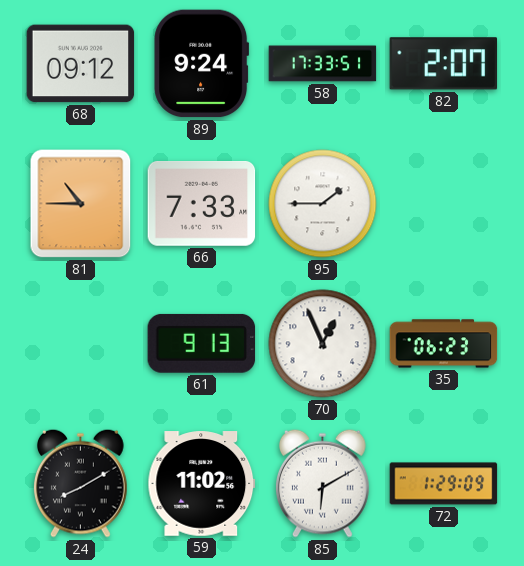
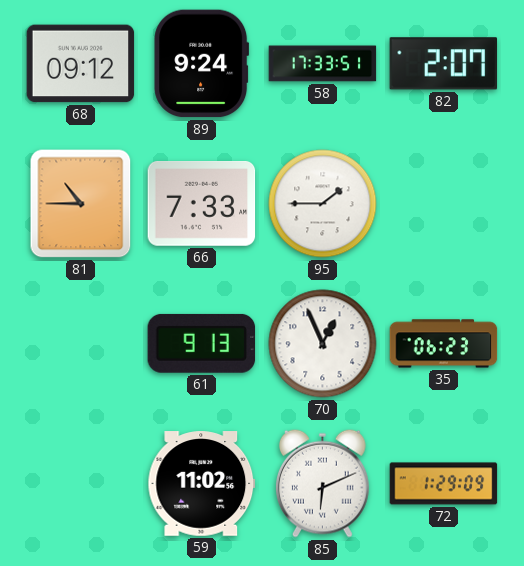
24: 8:10 -> none (81, 483)
85: 6:10 -> 6:11 (323, 483)
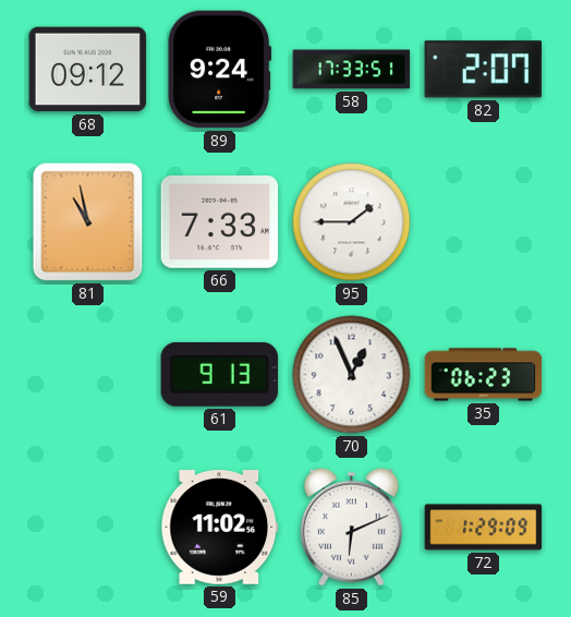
81: 10:45 -> 10:58 (88, 222)
